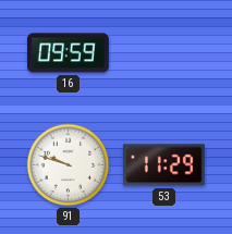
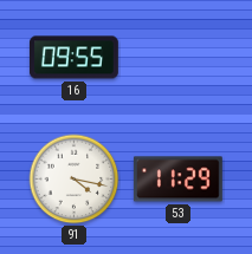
16: 09:59 -> 09:55 (75, 58)
91: 9:48 -> 4:17 (75, 180)
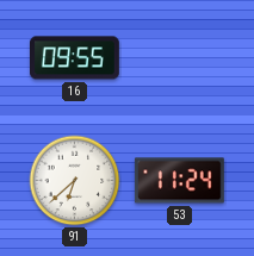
91: 4:17 -> 6:38 (75, 181)
53: 11:29 -> 11:24 (179, 181)
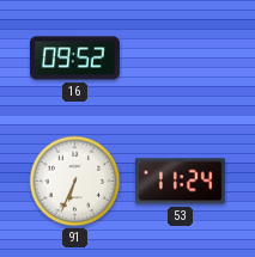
16: 09:55 -> 09:52 (75, 59)
91: 6:38 -> 6:34 (75, 182)
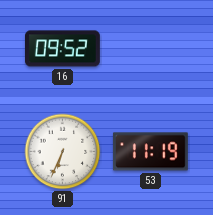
53: 11:24 -> 11:19 (150, 152)
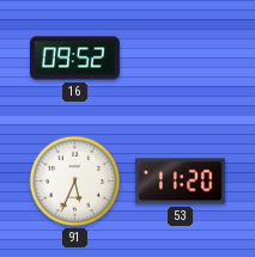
91: 6:34 -> 5:34 (75, 182)
53: 11:19 -> 11:20 (180, 182)
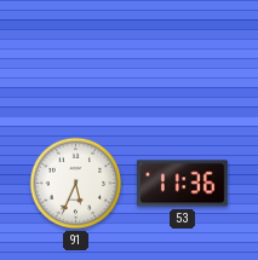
16: 09:52 -> none (75, 59)
53: 11:20 -> 11:36 (182, 184)
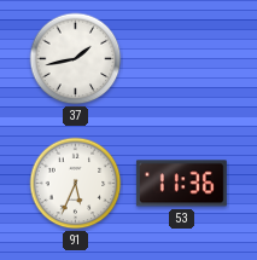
37: none -> 1:43 (76, 59)
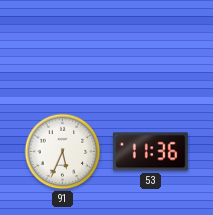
37: 1:43 -> none (76, 59)
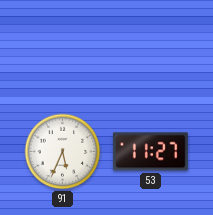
53: 11:36 -> 11:27 (150, 152)
